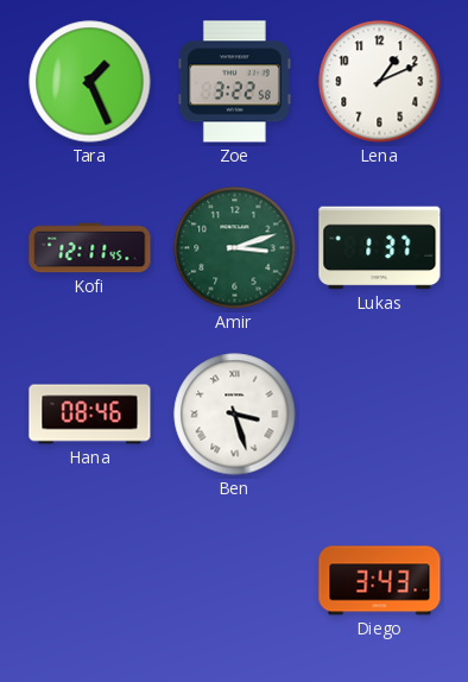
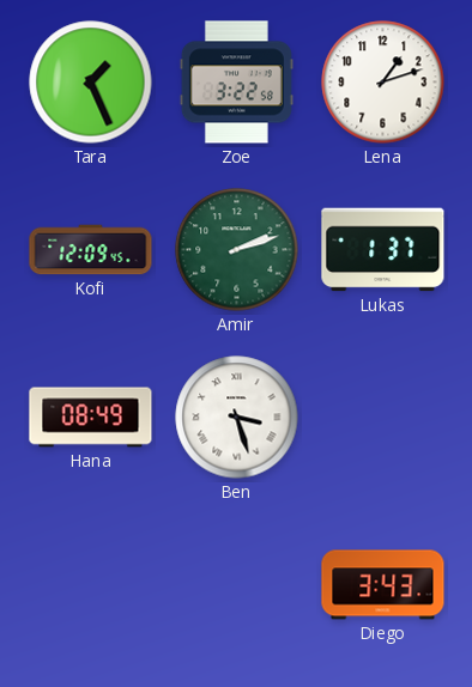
Lena: 1:11 -> 1:12 (383, 83)
Kofi: 12:11 -> 12:09 (91, 250)
Amir: 3:12 -> 2:12 (237, 250)
Hana: 08:46 -> 08:49 (91, 418)
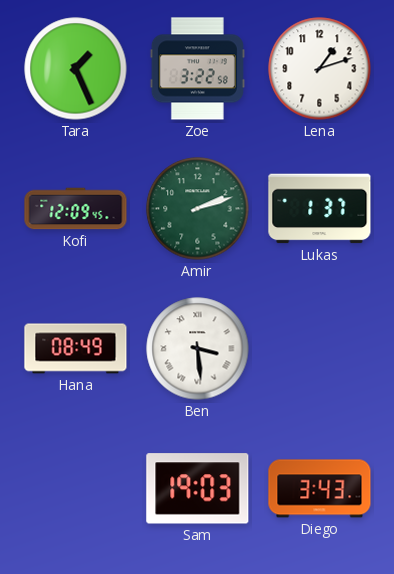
Ben: 3:27 -> 3:29 (198, 349)
Sam: none -> 19:03 (198, 489)
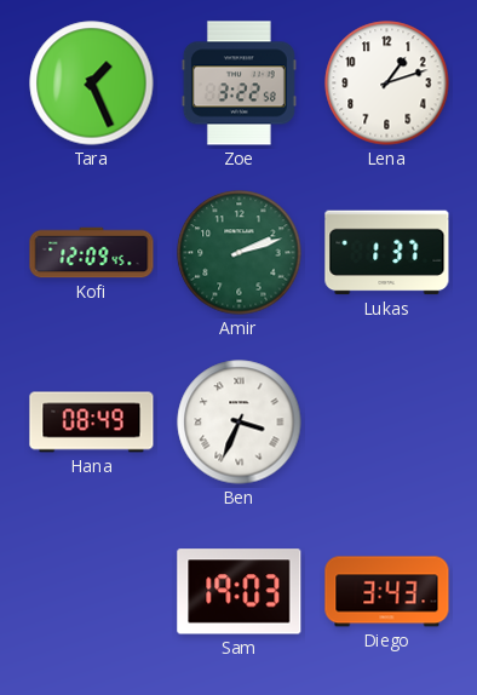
Ben: 3:29 -> 3:34 (240, 423)
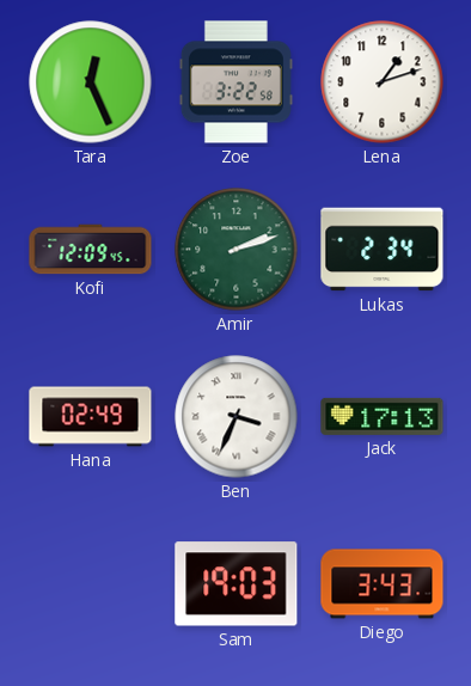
Tara: 1:26 -> 12:26 (91, 82)
Lukas: 1:37 -> 2:34 (383, 250)
Hana: 08:49 -> 02:49 (91, 417)
Jack: none -> 17:13 (383, 416)
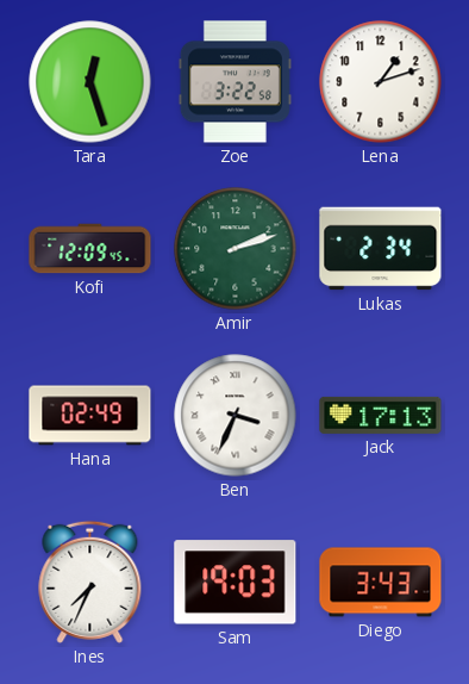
Tara: 12:26 -> 12:27 (90, 82)
Ines: none -> 7:34 (90, 582)
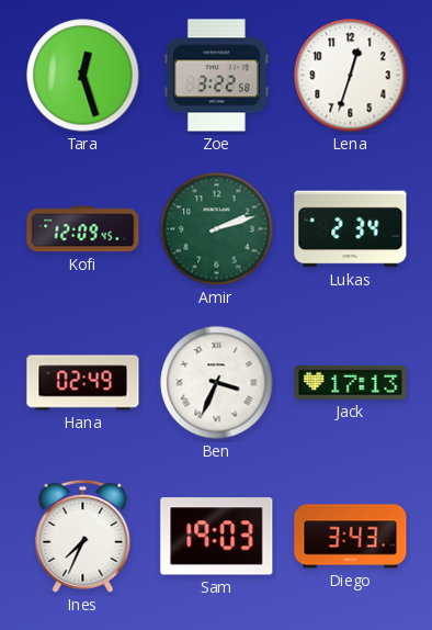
Lena: 1:12 -> 12:33 (351, 76)
